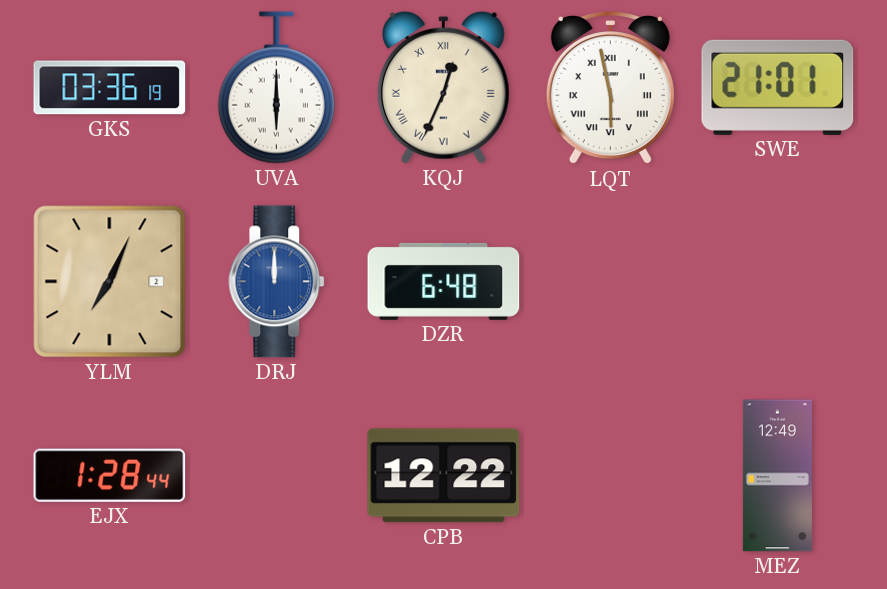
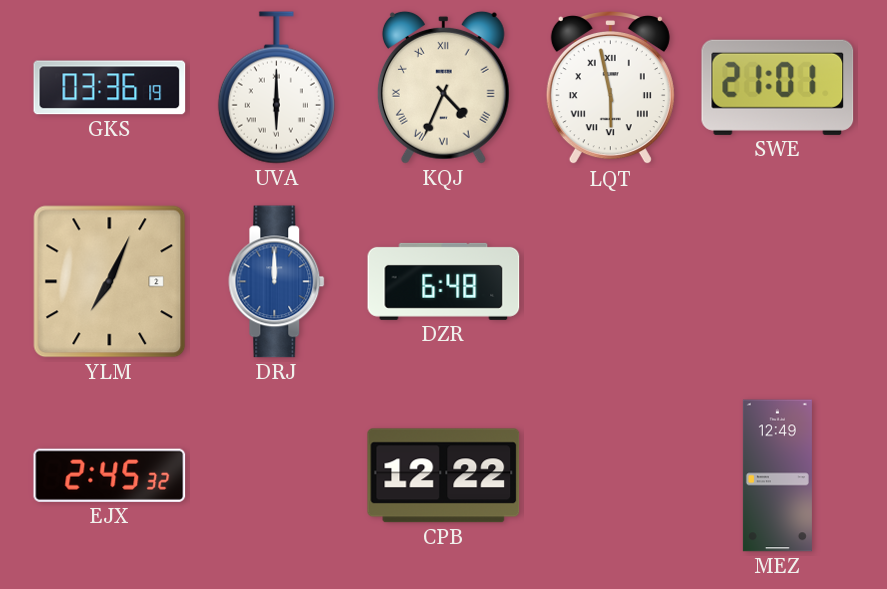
KQJ: 12:34 -> 4:34 (443, 87)
EJX: 1:28 -> 2:45 (110, 475)
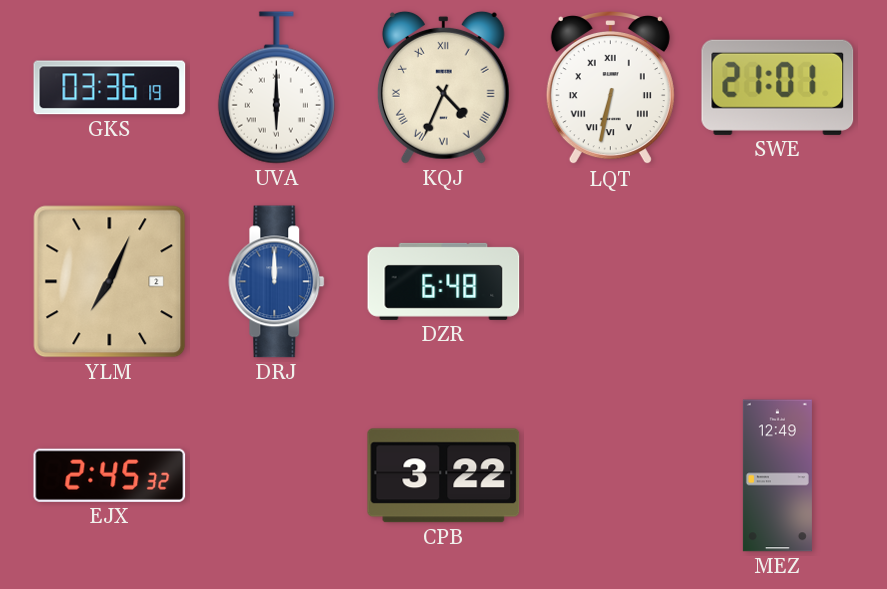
LQT: 5:58 -> 6:32 (610, 88)
CPB: 12:22 -> 3:22 (444, 476)
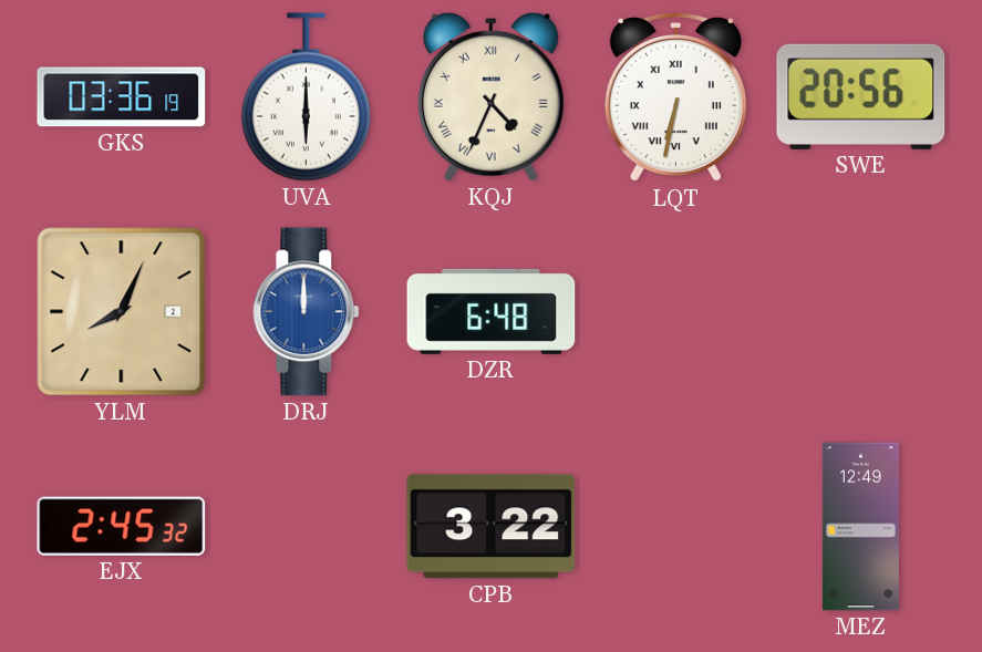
SWE: 21:01 -> 20:56 (861, 96)
YLM: 7:04 -> 8:04 (122, 312)
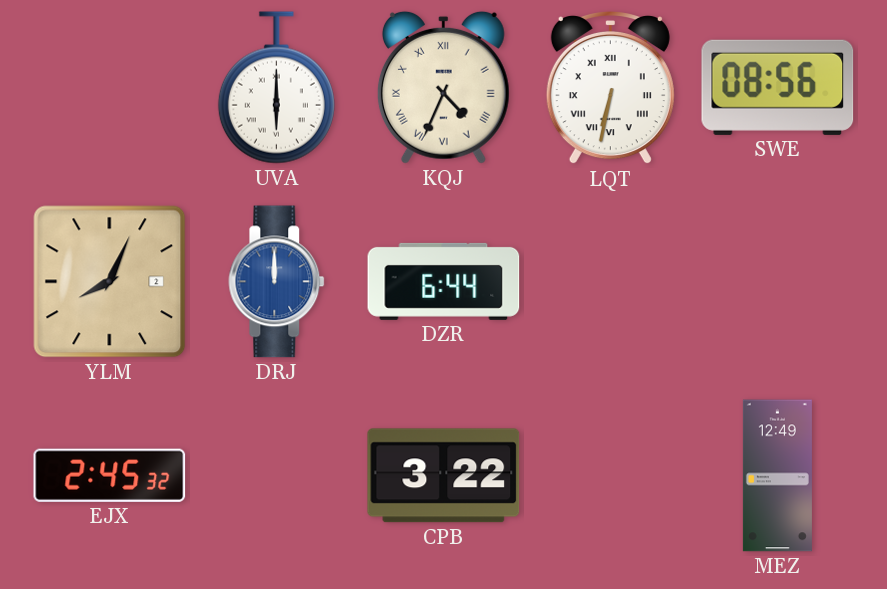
GKS: 03:36 -> none (122, 97)
SWE: 20:56 -> 08:56 (778, 87)
DZR: 6:48 -> 6:44 (444, 281)
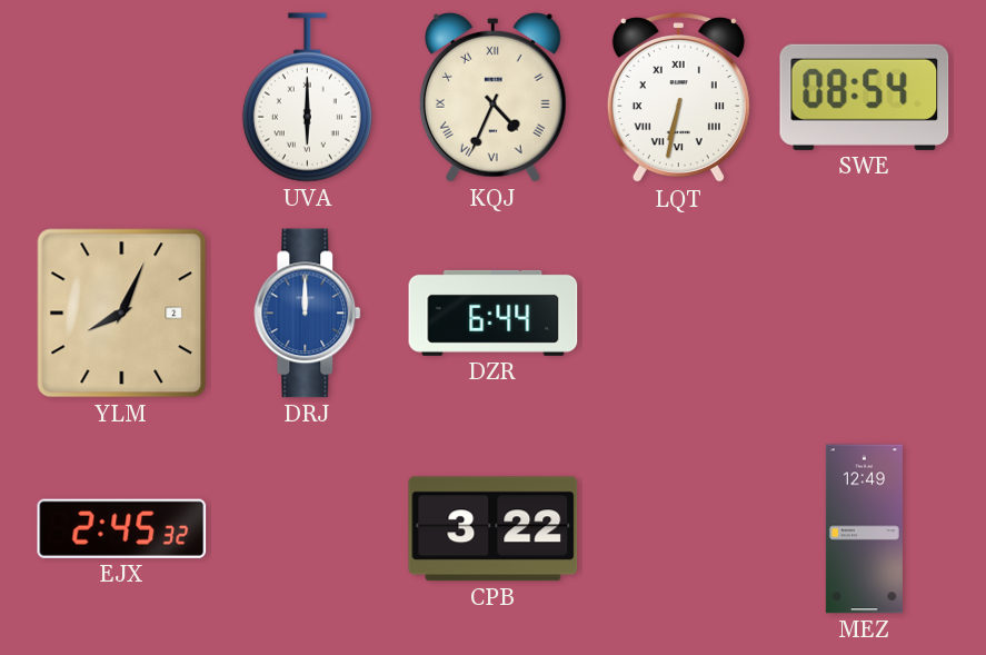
SWE: 08:56 -> 08:54 (865, 97)
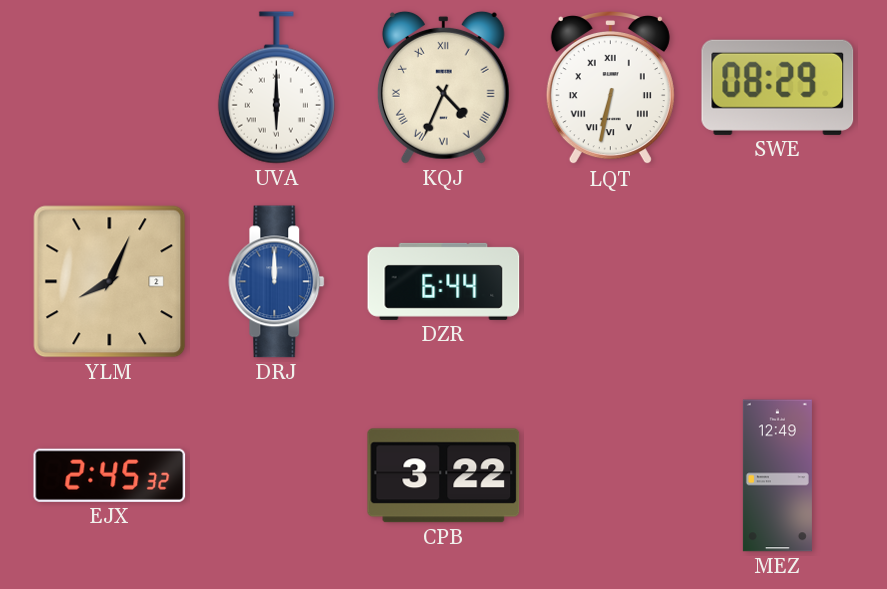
SWE: 08:54 -> 08:29 (778, 87)
